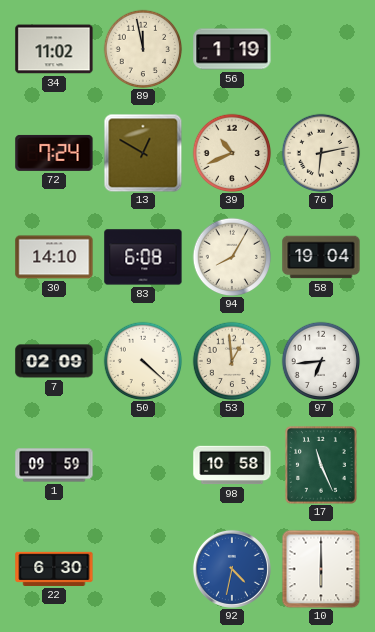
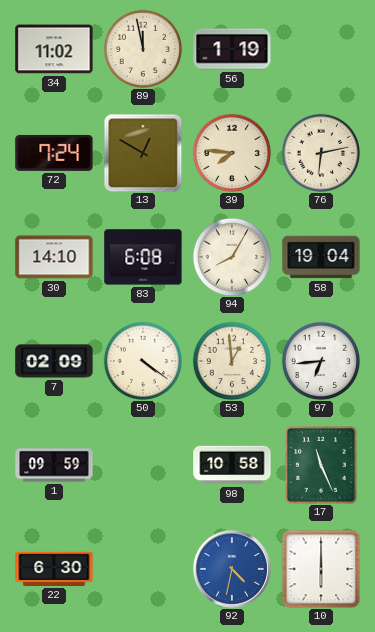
39: 10:41 -> 7:46 (232, 153)
50: 4:22 -> 4:21 (143, 361)
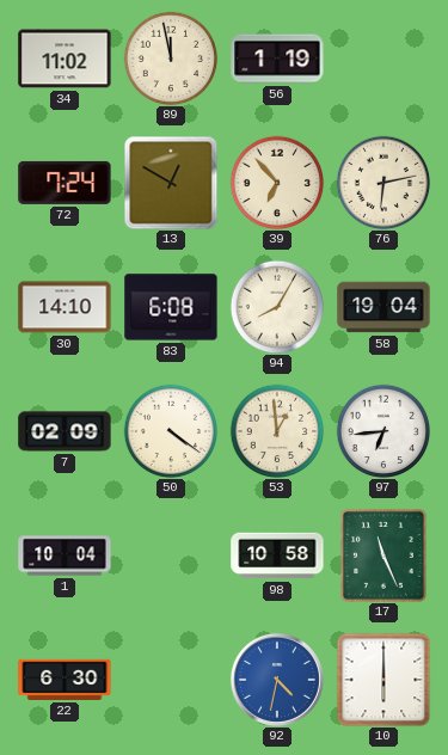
39: 7:46 -> 6:53 (277, 183)
1: 09:59 -> 10:04 (65, 555)
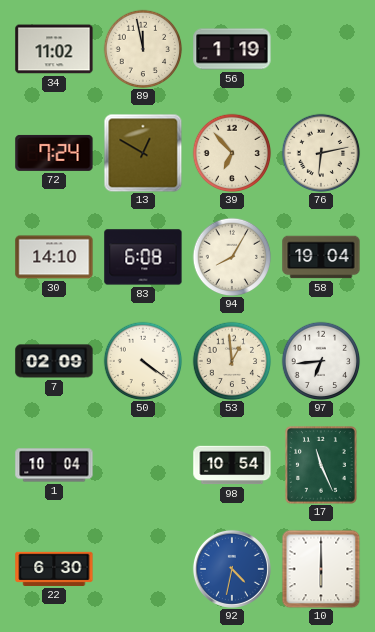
98: 10:58 -> 10:54 (232, 465)
